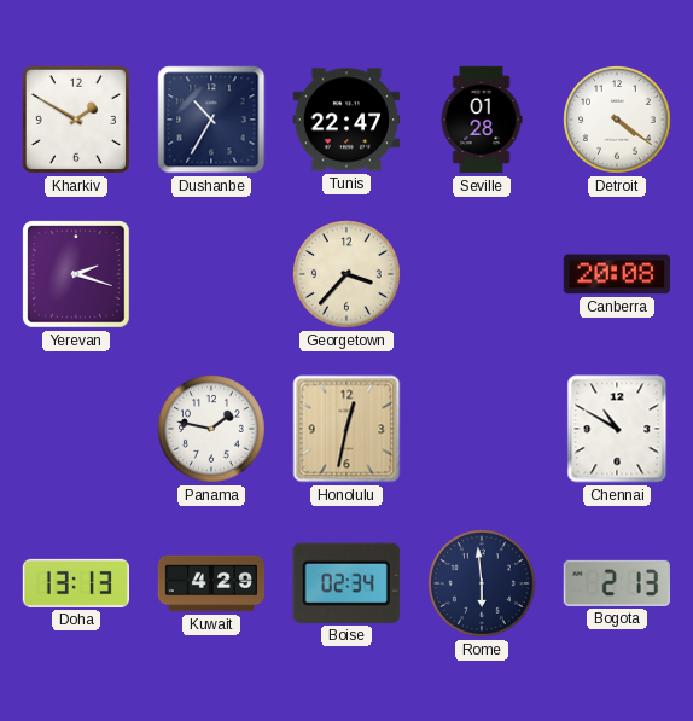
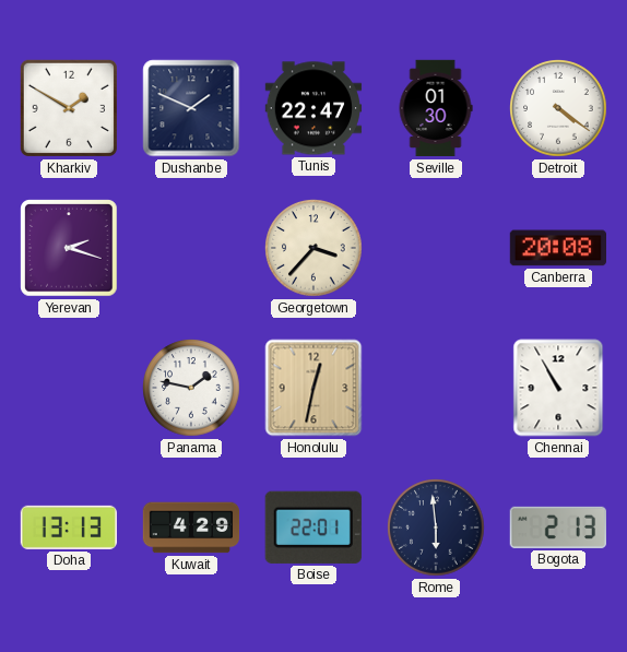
Dushanbe: 10:35 -> 1:49 (191, 108)
Seville: 01:28 -> 01:30 (436, 108)
Chennai: 10:50 -> 10:55 (558, 388)
Boise: 02:34 -> 22:01 (313, 527)
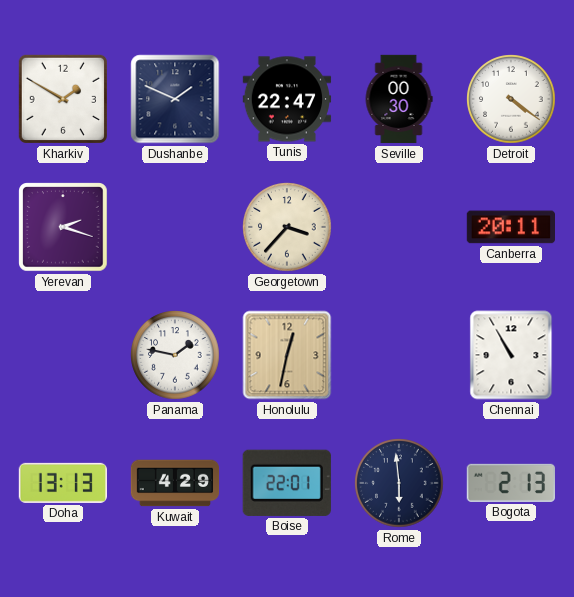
Seville: 01:30 -> 00:30 (399, 99)
Canberra: 20:08 -> 20:11 (510, 227)
